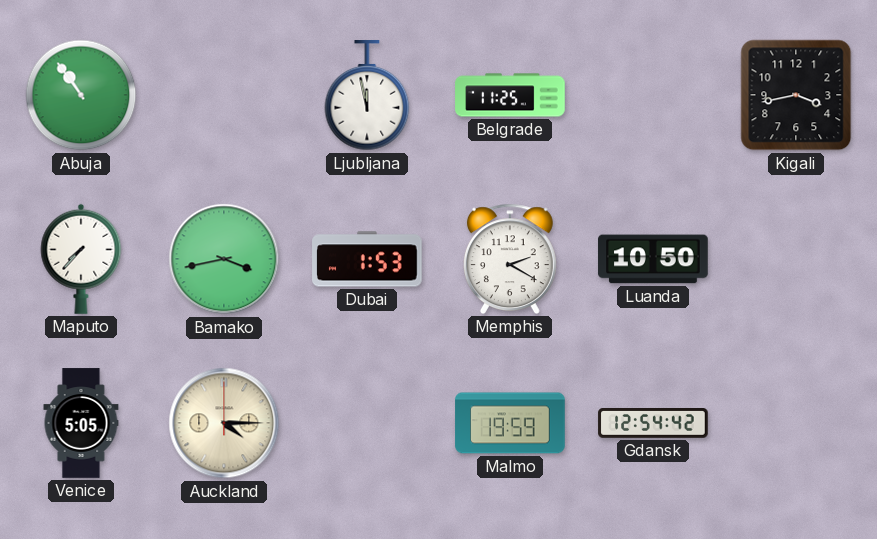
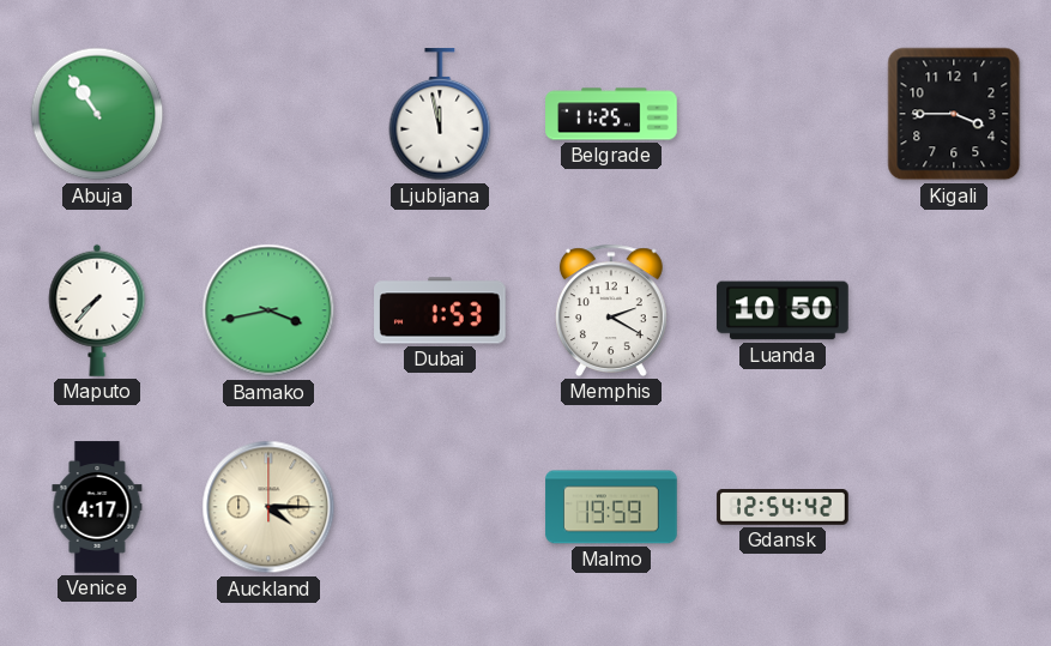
Kigali: 3:43 -> 3:45 (954, 114)
Venice: 5:05 -> 4:17 (97, 507)
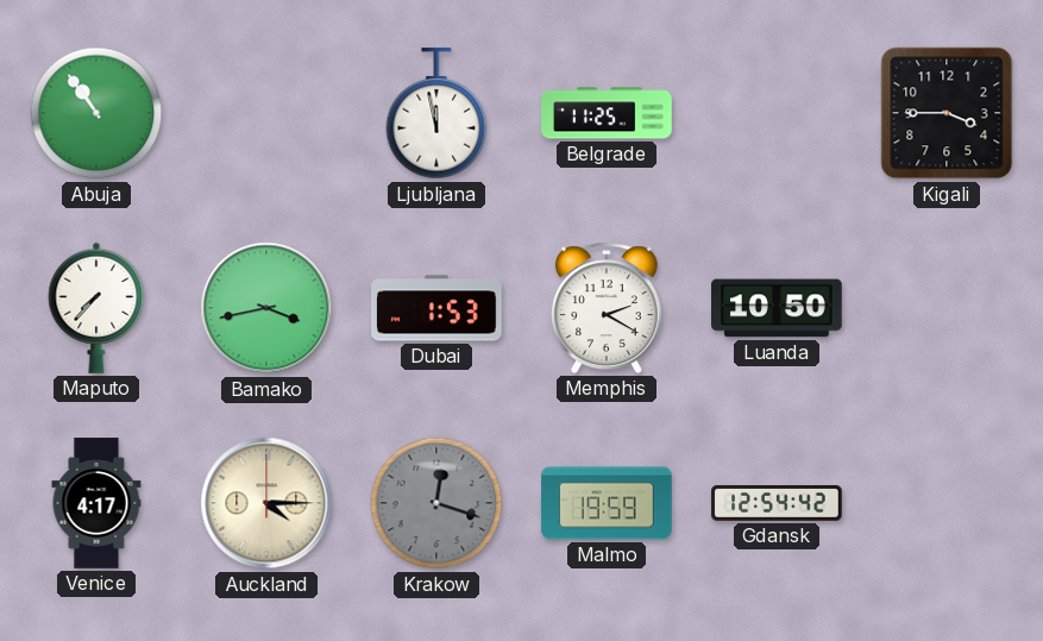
Krakow: none -> 12:18 (436, 503)
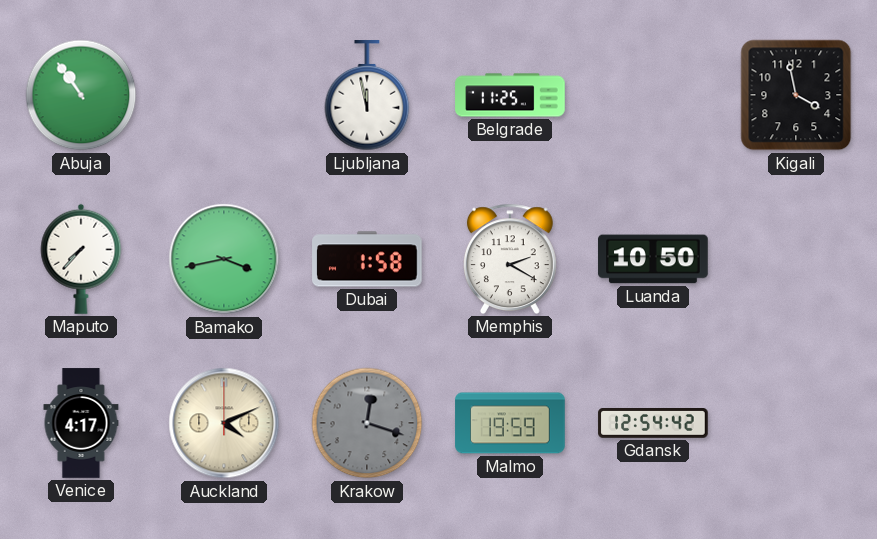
Kigali: 3:45 -> 3:58 (796, 95)
Dubai: 1:53 -> 1:58 (367, 259)
Auckland: 4:15 -> 4:11 (224, 423)
